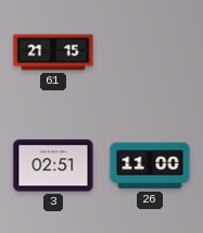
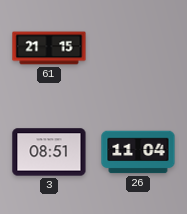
3: 02:51 -> 08:51 (49, 152)
26: 11:00 -> 11:04 (138, 152)
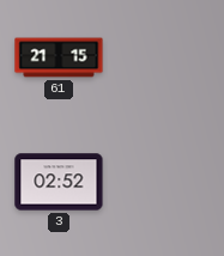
3: 08:51 -> 02:52 (59, 182)
26: 11:04 -> none (138, 152)
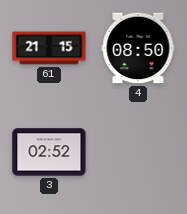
4: none -> 08:50 (138, 48)
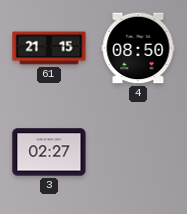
3: 02:52 -> 02:27 (49, 152)
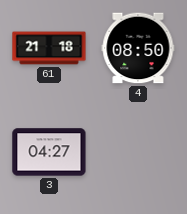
61: 21:15 -> 21:18 (49, 48)
3: 02:27 -> 04:27 (49, 152)
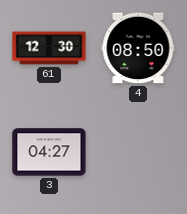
61: 21:18 -> 12:30 (49, 48)
